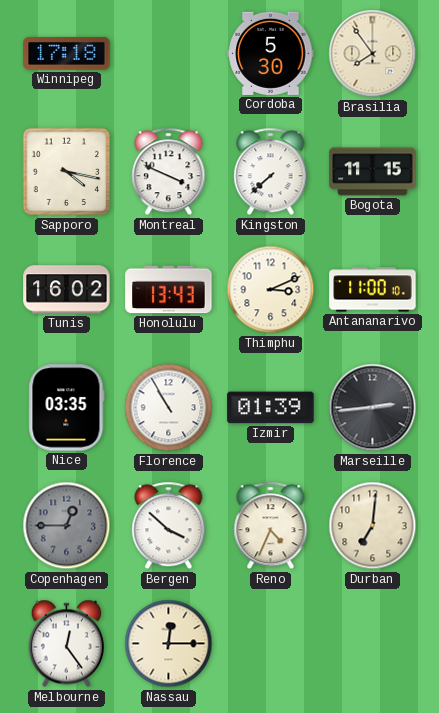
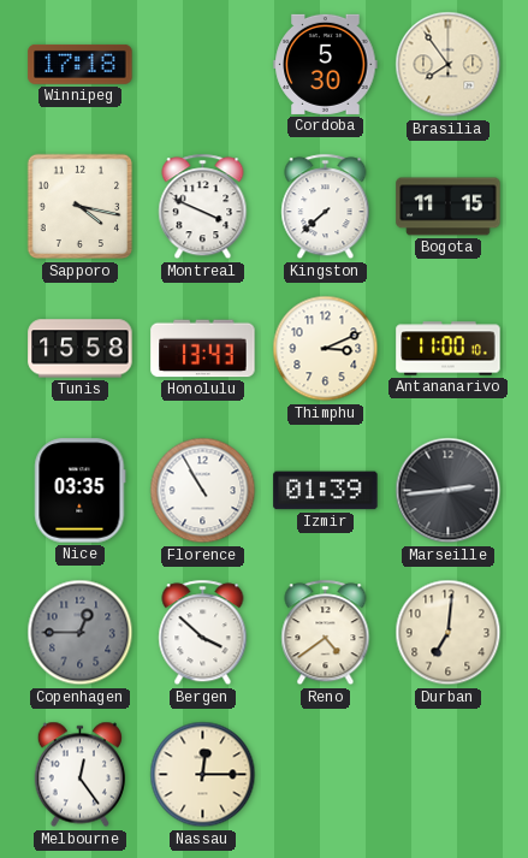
Tunis: 16:02 -> 15:58 (81, 349)
Reno: 4:34 -> 4:39 (326, 633)
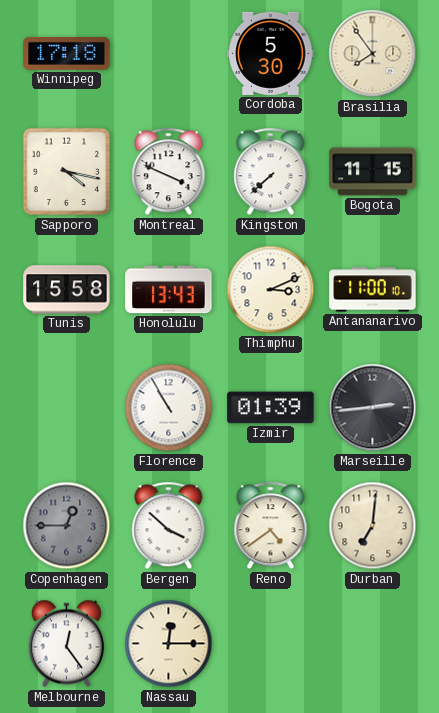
Nice: 03:35 -> none (81, 491)
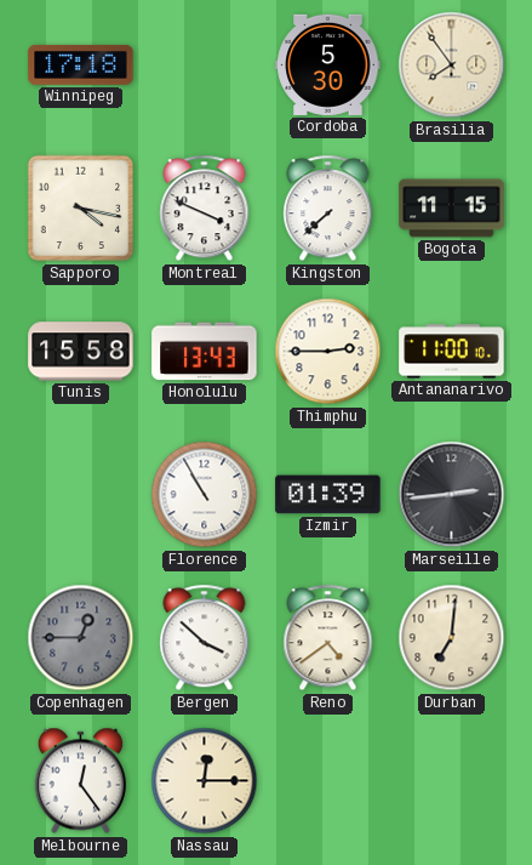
Thimphu: 3:11 -> 2:45 (328, 352)
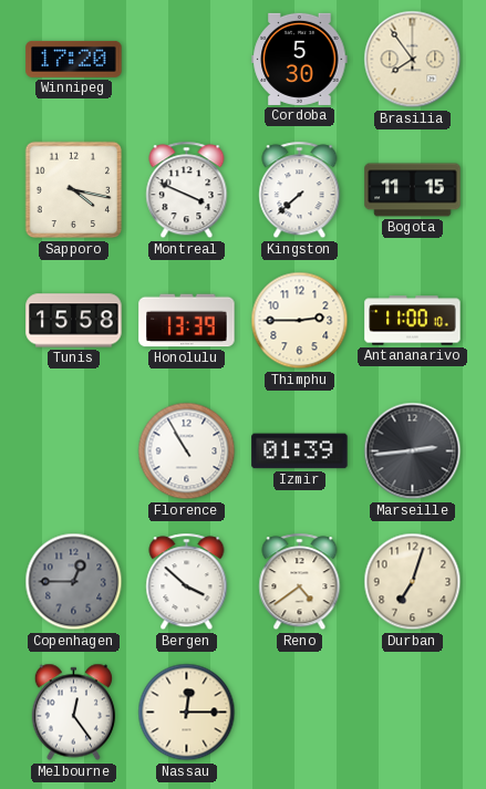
Winnipeg: 17:18 -> 17:20 (74, 59)
Honolulu: 13:43 -> 13:39 (187, 321)
Durban: 7:01 -> 7:03 (413, 582)
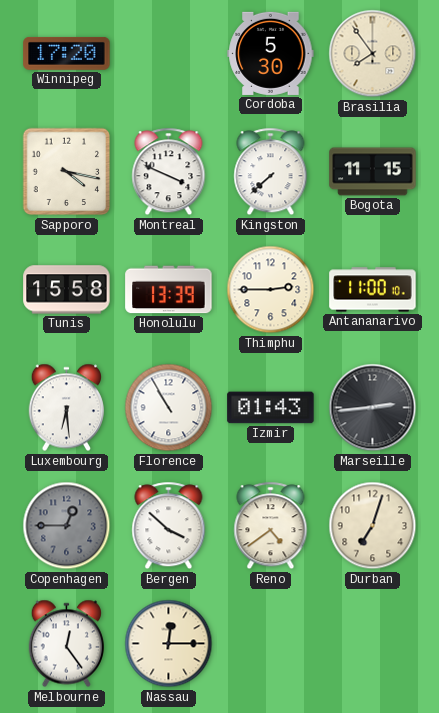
Luxembourg: none -> 6:29 (66, 408)
Izmir: 01:39 -> 01:43 (271, 408)
